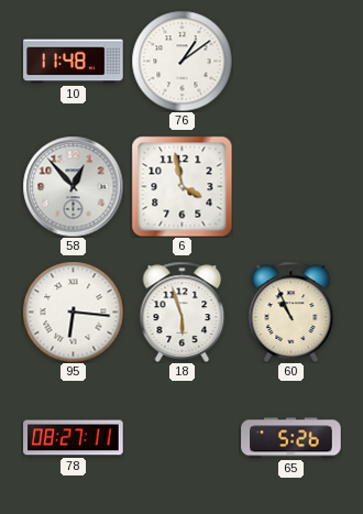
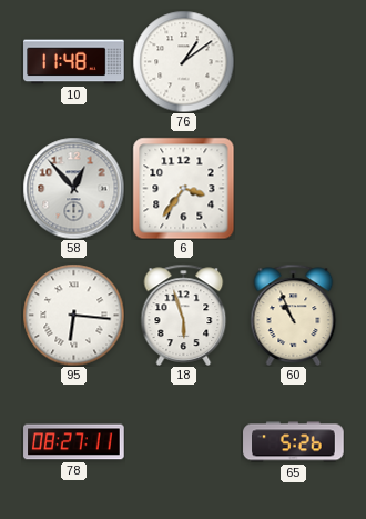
6: 3:58 -> 3:36 (183, 188)
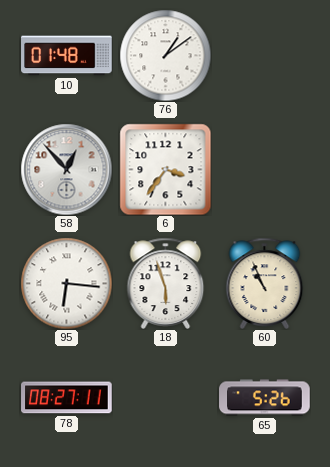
10: 11:48 -> 01:48 (67, 56)
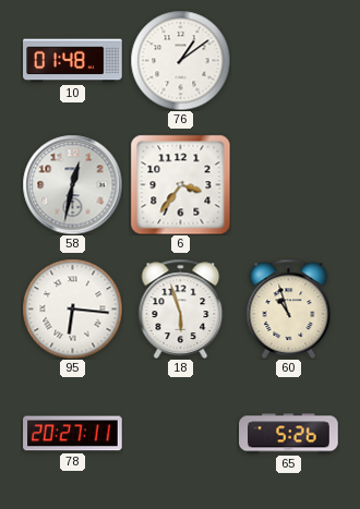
58: 12:53 -> 12:32 (72, 184)
60: 10:56 -> 10:57 (289, 308)
78: 08:27 -> 20:27 (73, 434)
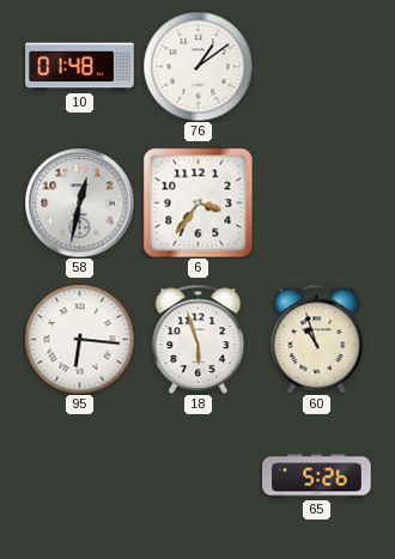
78: 20:27 -> none (73, 434)
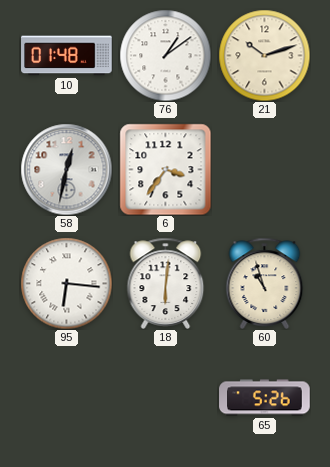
21: none -> 10:12 (264, 55)
18: 5:57 -> 6:01 (166, 283)
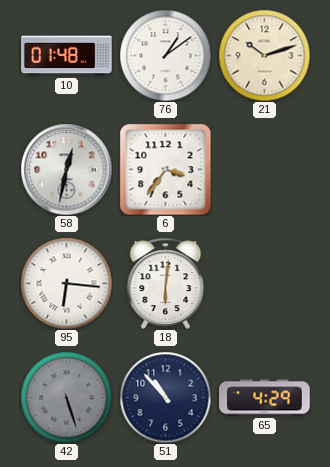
60: 10:57 -> none (265, 283)
42: none -> 5:27 (66, 397)
51: none -> 10:53 (165, 397)
65: 5:26 -> 4:29 (265, 398)
